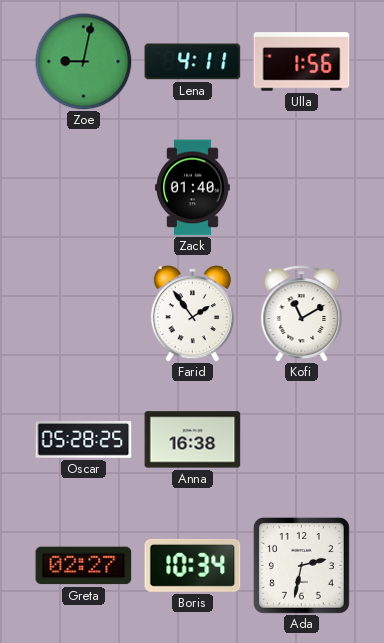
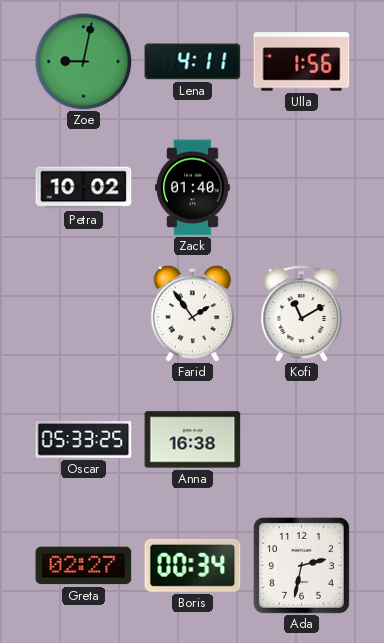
Petra: none -> 10:02 (84, 188)
Oscar: 05:28 -> 05:33 (84, 440)
Boris: 10:34 -> 00:34 (193, 565)
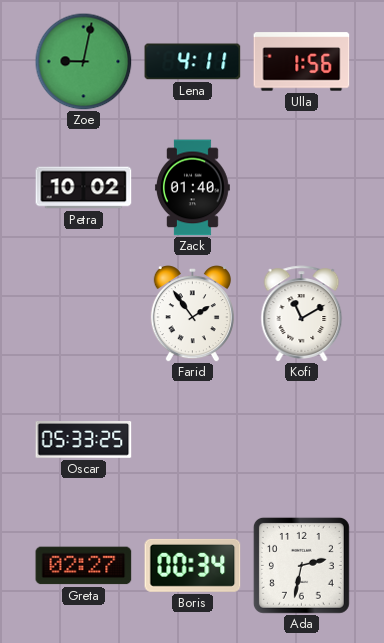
Anna: 16:38 -> none (193, 440)
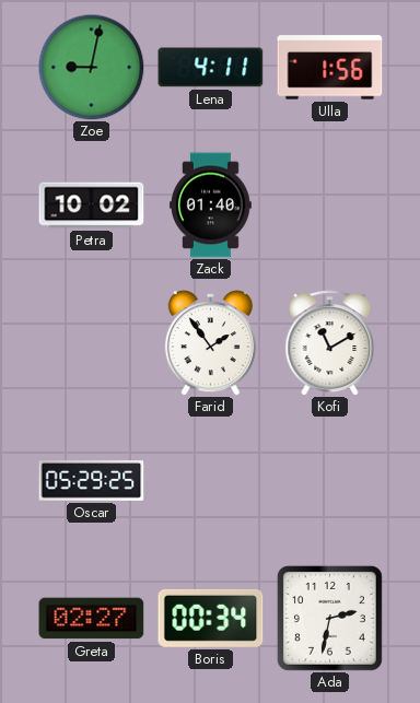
Oscar: 05:33 -> 05:29 (92, 481)
